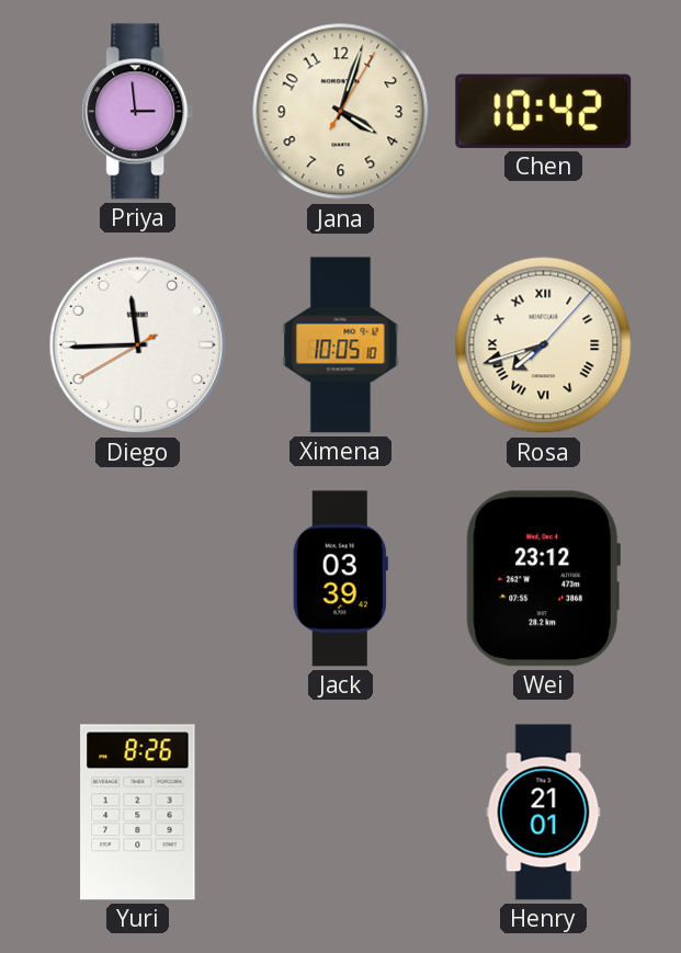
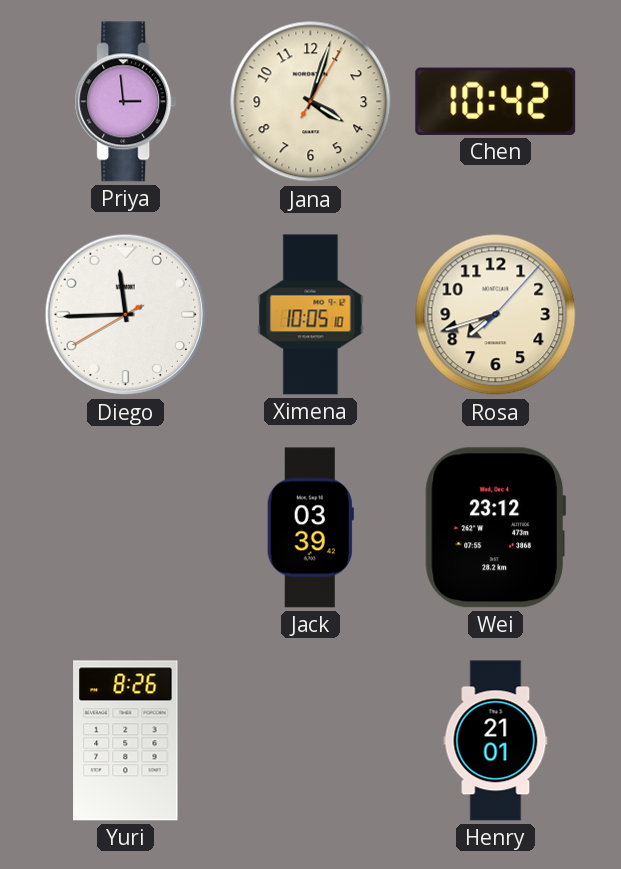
Rosa numerals: Roman -> Arabic (496, 315)
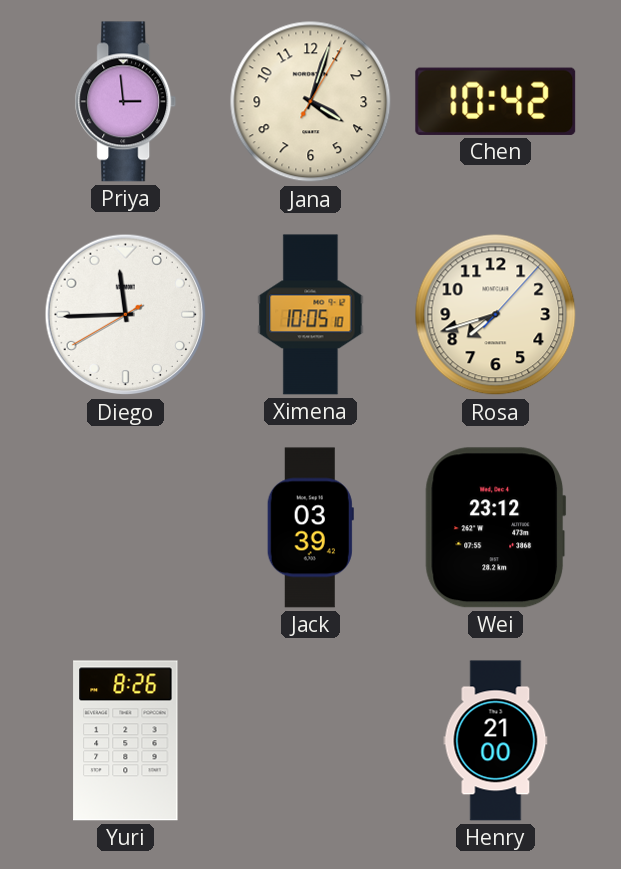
Henry: 21:01 -> 21:00 (496, 741)
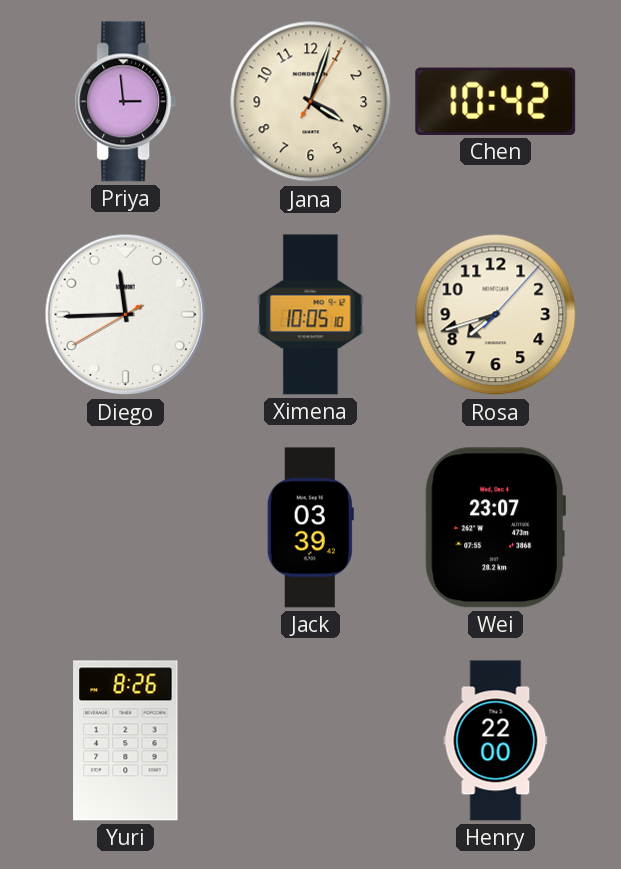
Wei: 23:12 -> 23:07 (496, 528)
Henry: 21:00 -> 22:00 (496, 741)
